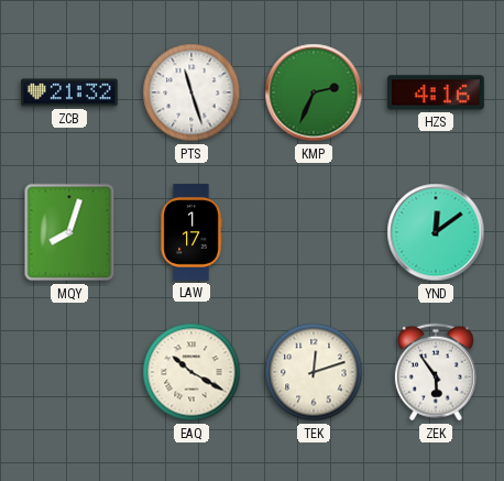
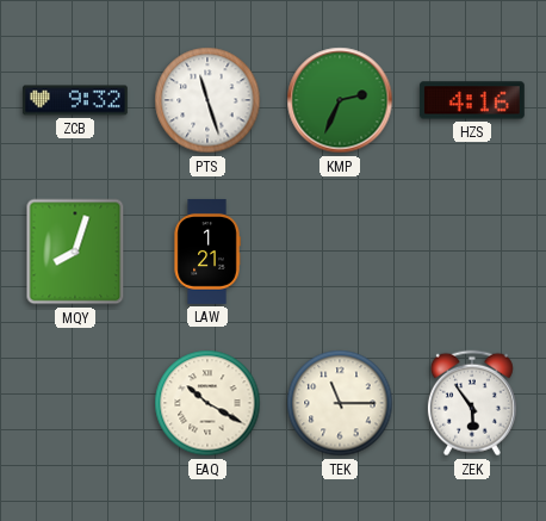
ZCB: 21:32 -> 9:32 (75, 100)
LAW: 1:17 -> 1:21 (207, 252)
YND: 12:09 -> none (436, 232)
TEK: 12:12 -> 11:15 (340, 403)
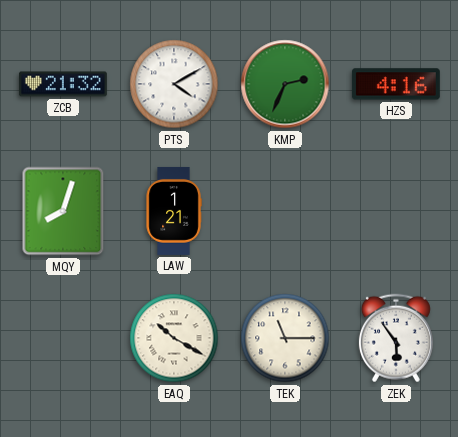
ZCB: 9:32 -> 21:32 (63, 84)
PTS: 11:27 -> 4:10 (174, 84)
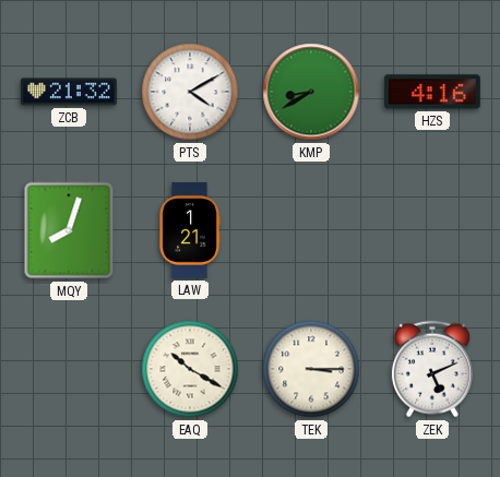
KMP: 2:34 -> 8:40 (311, 92)
TEK: 11:15 -> 3:15 (311, 369)
ZEK: 5:54 -> 5:11 (432, 369)
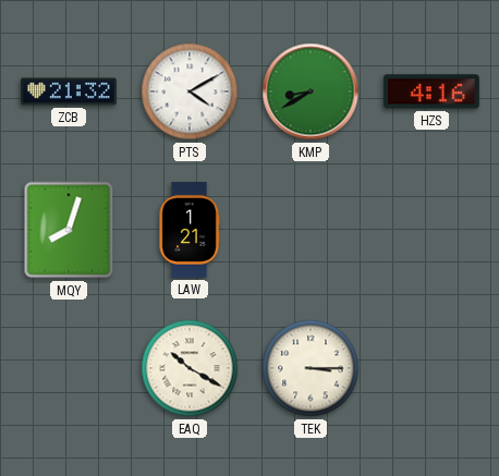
ZEK: 5:11 -> none (432, 369)
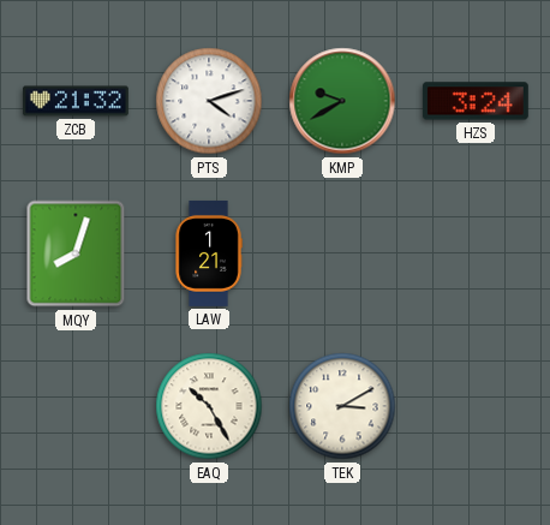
PTS: 4:10 -> 4:12 (209, 101)
KMP: 8:40 -> 9:40 (342, 101)
HZS: 4:16 -> 3:24 (476, 101)
EAQ: 10:20 -> 10:25 (209, 406)
TEK: 3:15 -> 3:10 (342, 406)
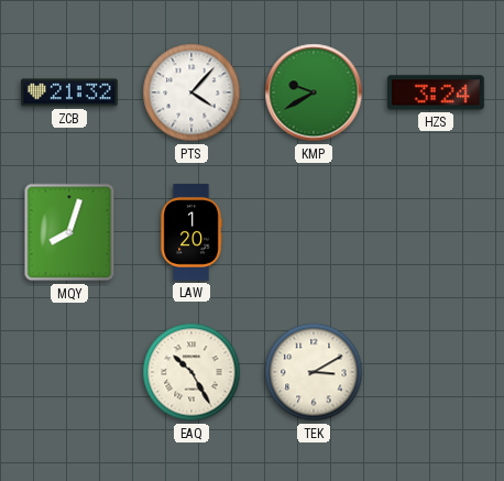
PTS: 4:12 -> 4:07 (191, 92)
LAW: 1:21 -> 1:20 (191, 232)
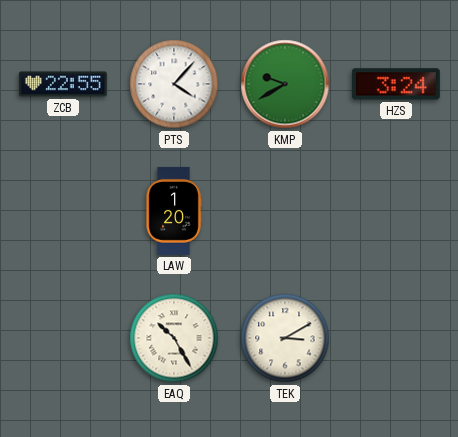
ZCB: 21:32 -> 22:55 (63, 84)
MQY: 8:03 -> none (69, 232)
